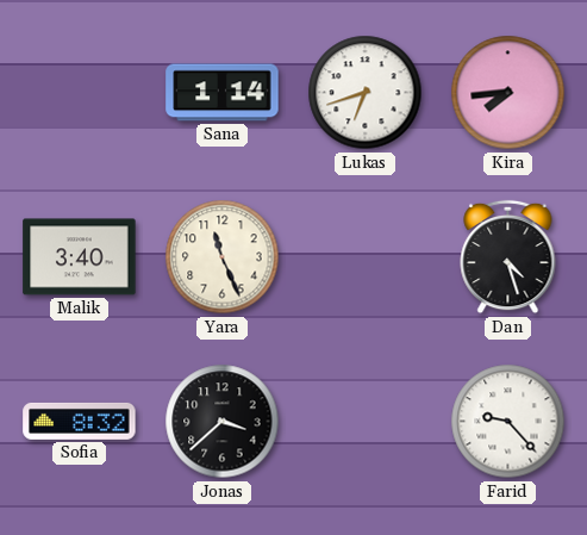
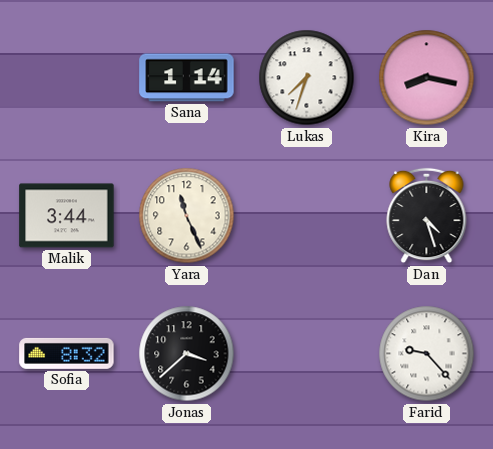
Lukas: 6:42 -> 7:33 (307, 78)
Kira: 7:44 -> 8:17 (427, 78)
Malik: 3:40 -> 3:44 (67, 216)
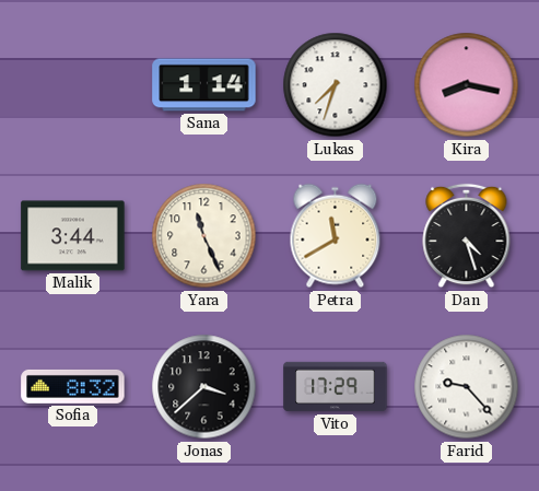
Petra: none -> 11:40 (336, 236)
Vito: none -> 17:29 (336, 387)
